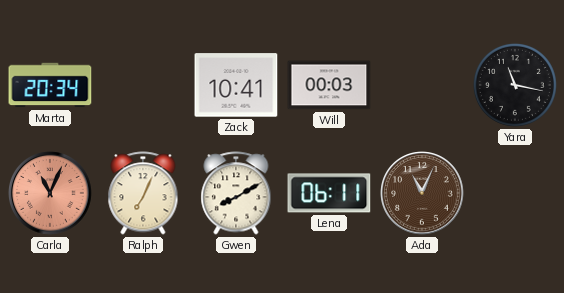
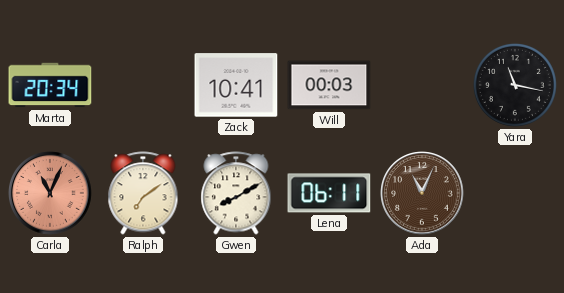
Ralph: 7:04 -> 7:09 (143, 193)
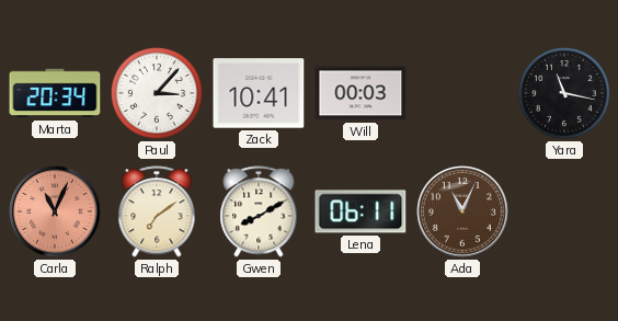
Paul: none -> 3:07 (157, 93)
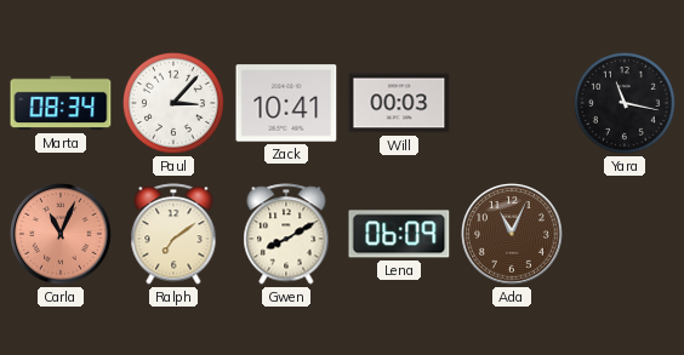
Marta: 20:34 -> 08:34 (61, 103)
Lena: 06:11 -> 06:09 (399, 234)
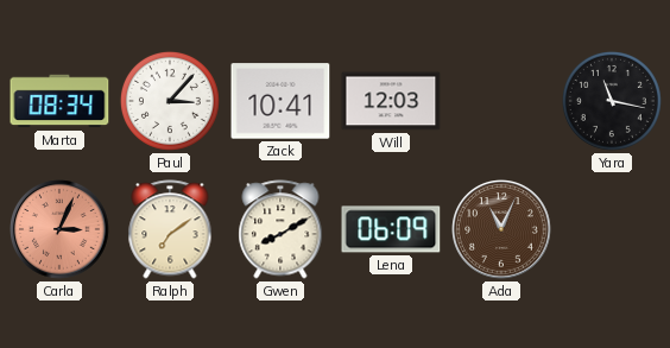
Will: 00:03 -> 12:03 (391, 101)
Carla: 11:04 -> 3:04 (59, 229)
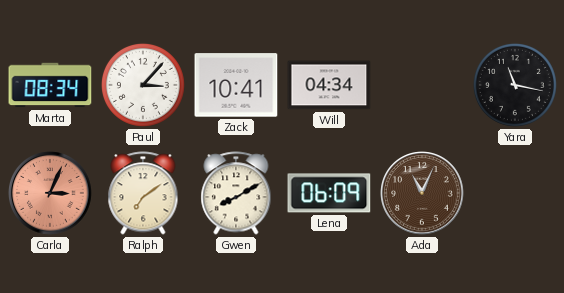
Will: 12:03 -> 04:34 (329, 85)
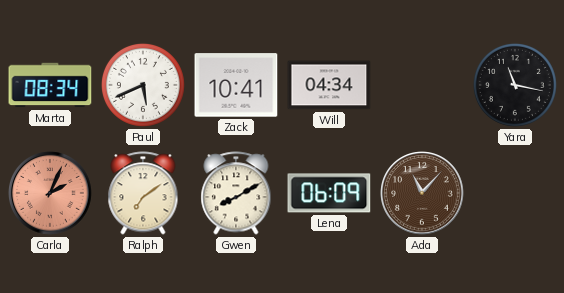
Paul: 3:07 -> 5:41 (143, 85)
Carla: 3:04 -> 2:04 (50, 193)
Ada: 11:04 -> 11:07 (422, 193)
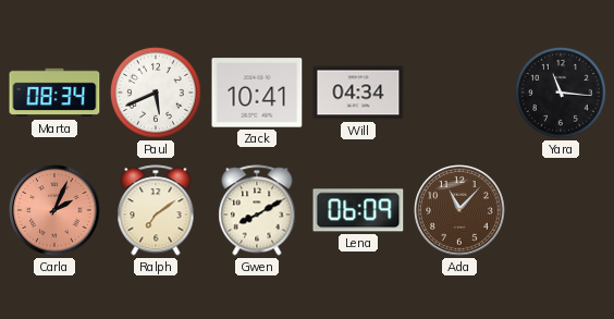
Yara: 11:17 -> 11:16 (561, 93)
